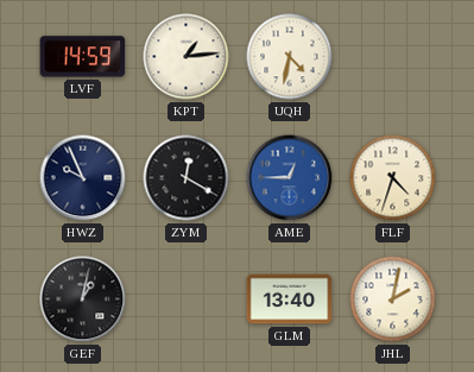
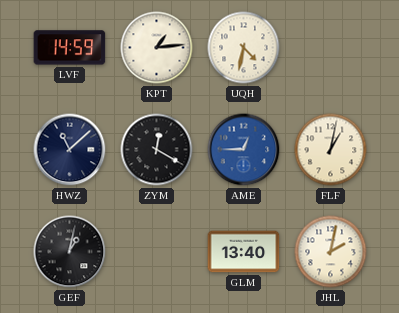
HWZ: 9:56 -> 11:08 (70, 150)
FLF: 4:33 -> 1:02 (331, 150)
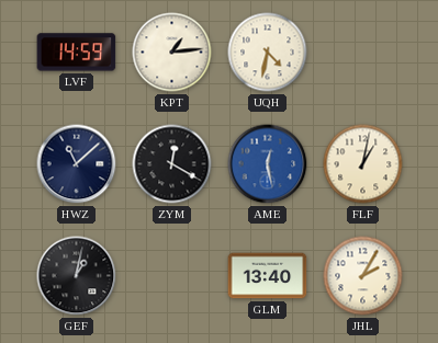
AME: 12:45 -> 12:28 (268, 164)
JHL: 2:02 -> 2:05 (363, 276)
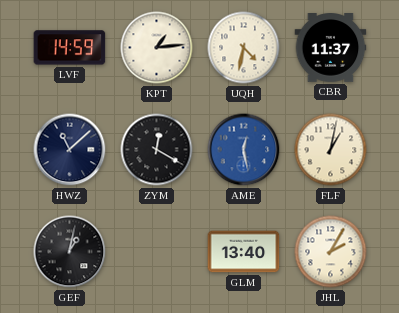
CBR: none -> 11:37 (331, 48)
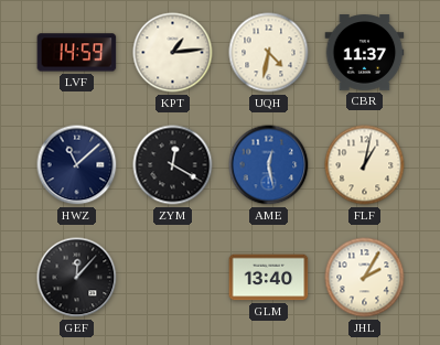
GEF: 1:02 -> 12:07 (77, 278)
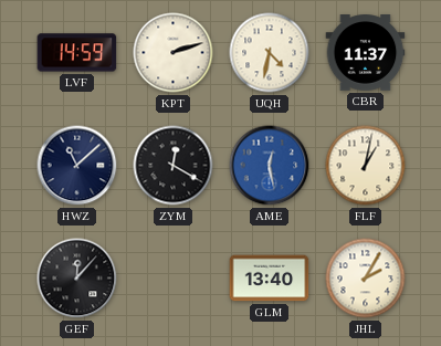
KPT: 1:14 -> 2:12 (174, 53)
